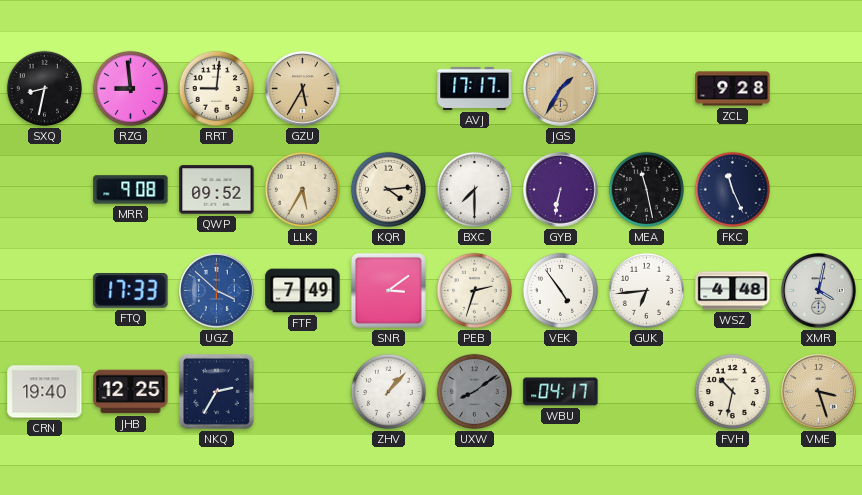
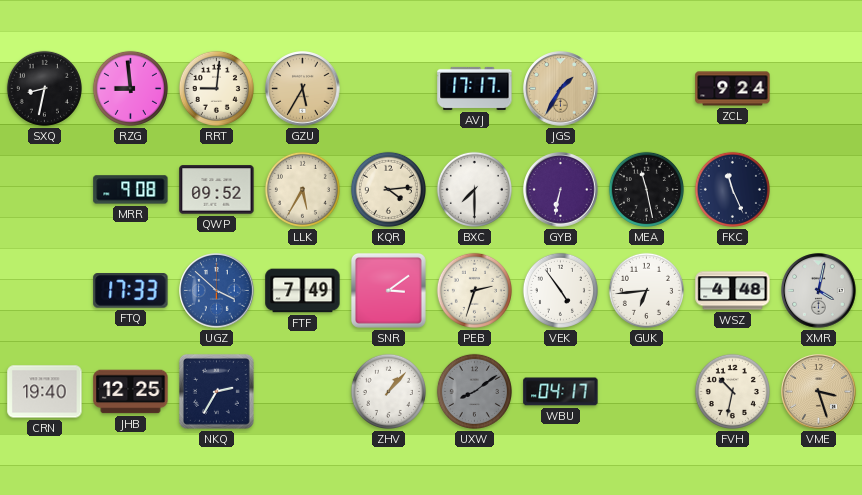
ZCL: 9:28 -> 9:24 (733, 89)
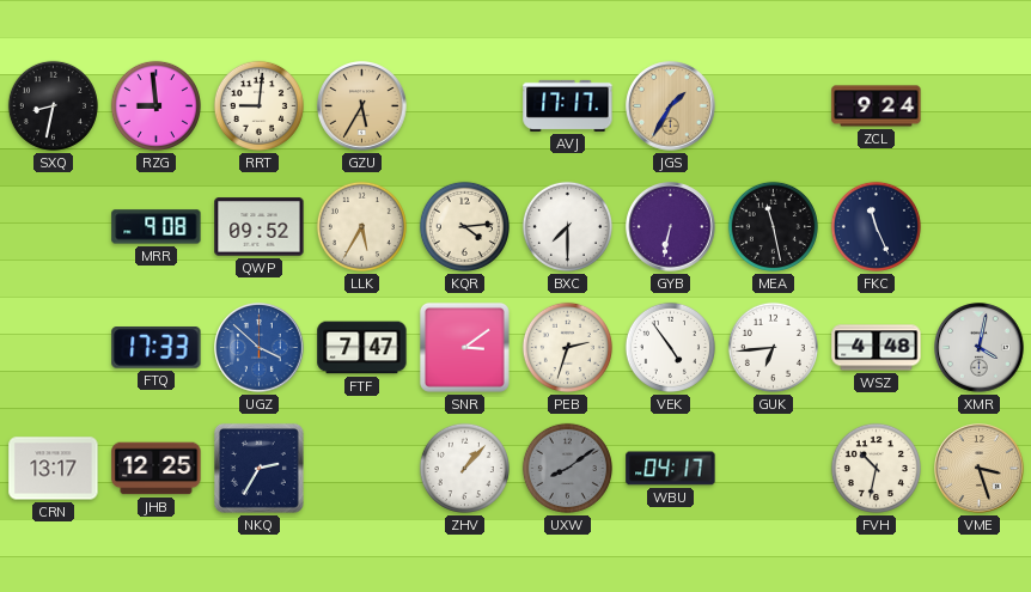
FTF: 7:49 -> 7:47 (362, 348)
CRN: 19:40 -> 13:17 (54, 469)
